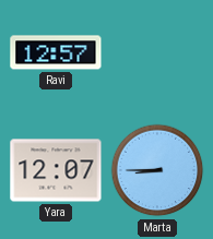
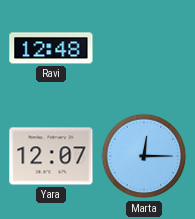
Ravi: 12:57 -> 12:48 (51, 48)
Marta: 8:45 -> 12:15 (144, 156)
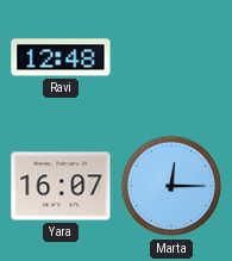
Yara: 12:07 -> 16:07 (61, 186)
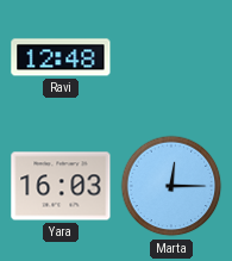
Yara: 16:07 -> 16:03 (61, 186)
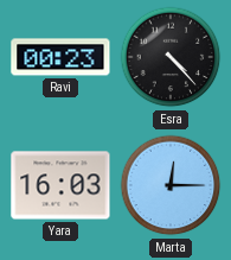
Ravi: 12:48 -> 00:23 (60, 57)
Esra: none -> 4:23 (171, 57)
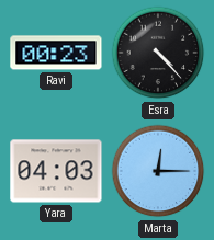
Yara: 16:03 -> 04:03 (56, 171)
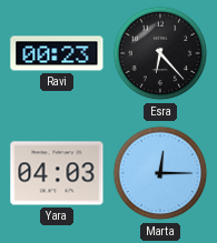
Esra: 4:23 -> 6:23 (160, 53)
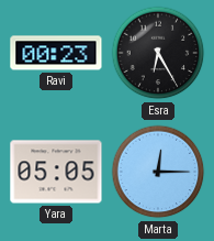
Esra: 6:23 -> 6:25 (158, 53)
Yara: 04:03 -> 05:05 (56, 172)
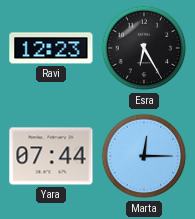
Ravi: 00:23 -> 12:23 (51, 48)
Yara: 05:05 -> 07:44 (51, 156)
